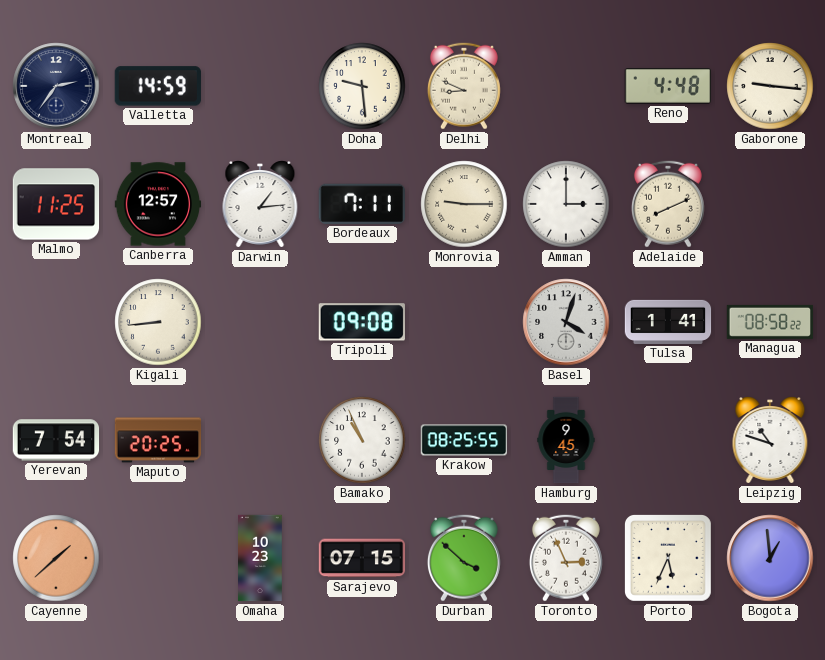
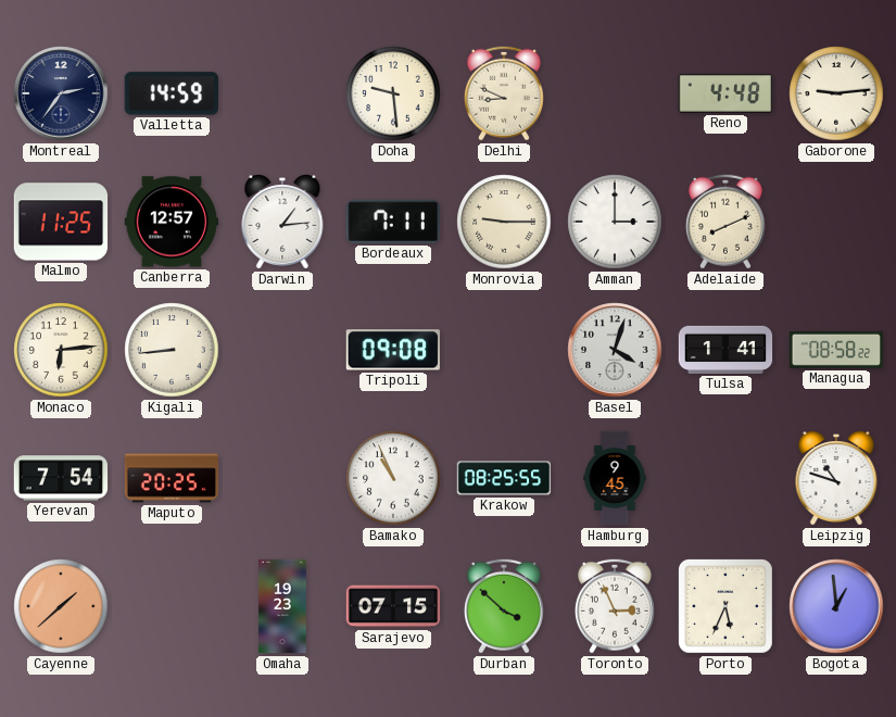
Gaborone: 9:16 -> 9:14 (836, 93)
Monaco: none -> 6:14 (61, 350)
Omaha: 10:23 -> 19:23 (282, 606)
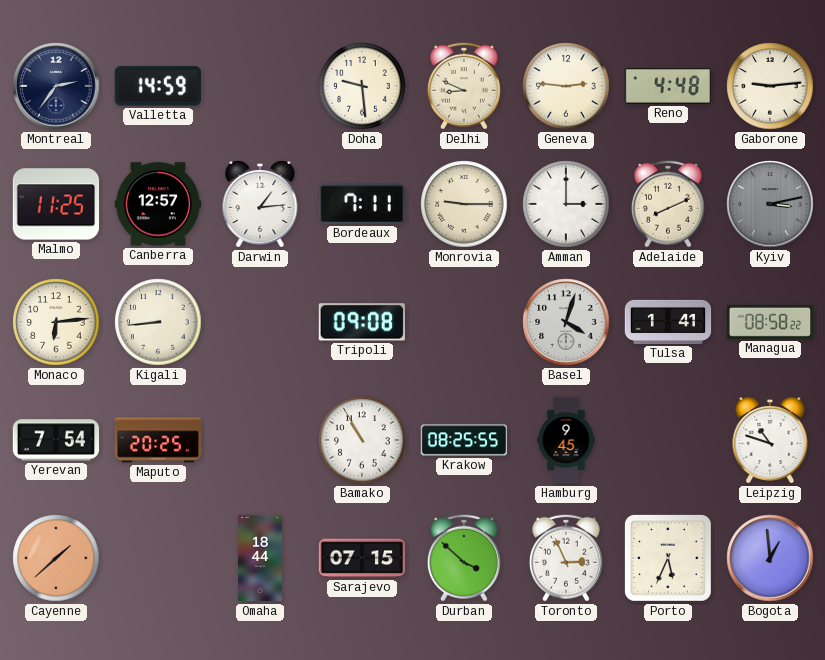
Geneva: none -> 2:46 (566, 86)
Kyiv: none -> 3:13 (770, 204)
Bamako: 10:56 -> 10:55 (362, 440)
Omaha: 19:23 -> 18:44 (260, 558)
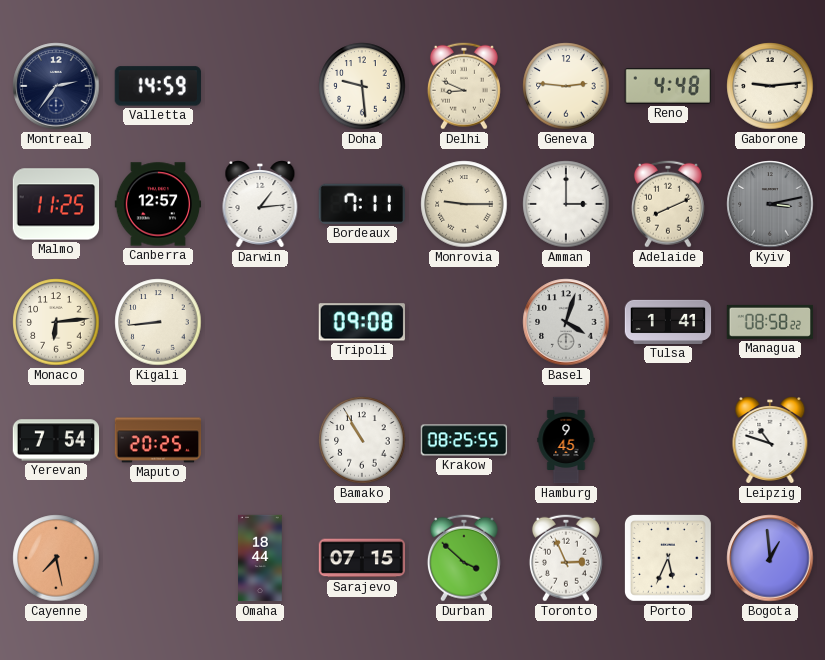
Cayenne: 1:38 -> 7:28 (56, 558)
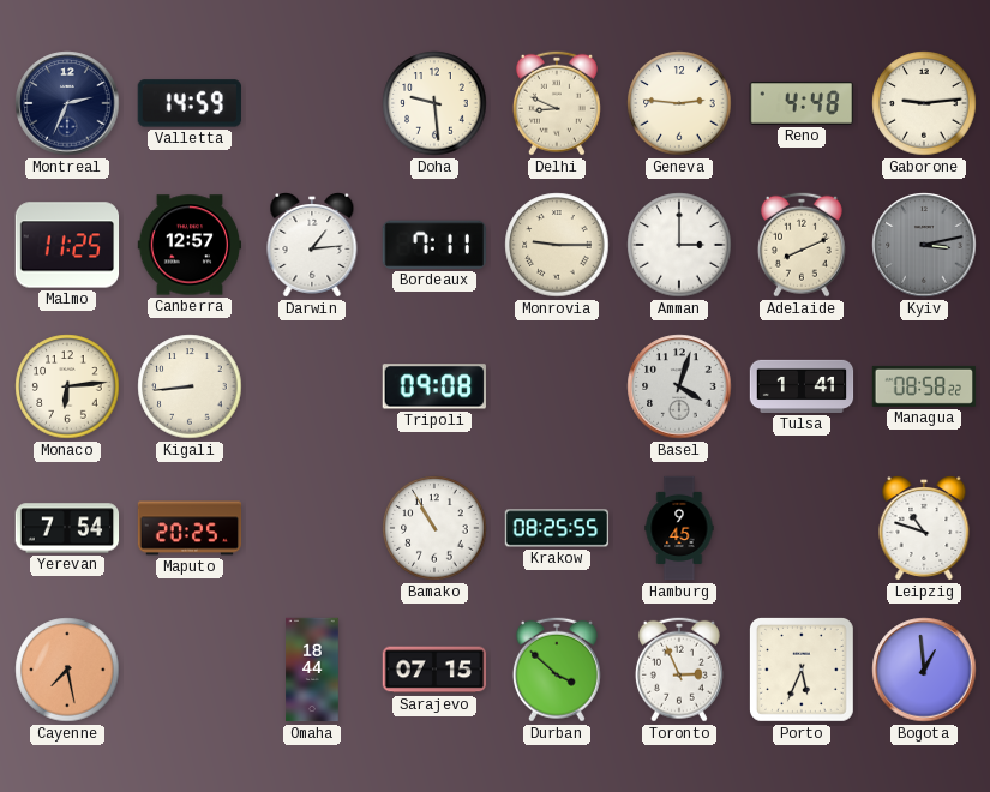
Montreal: 2:36 -> 2:34 (67, 103)
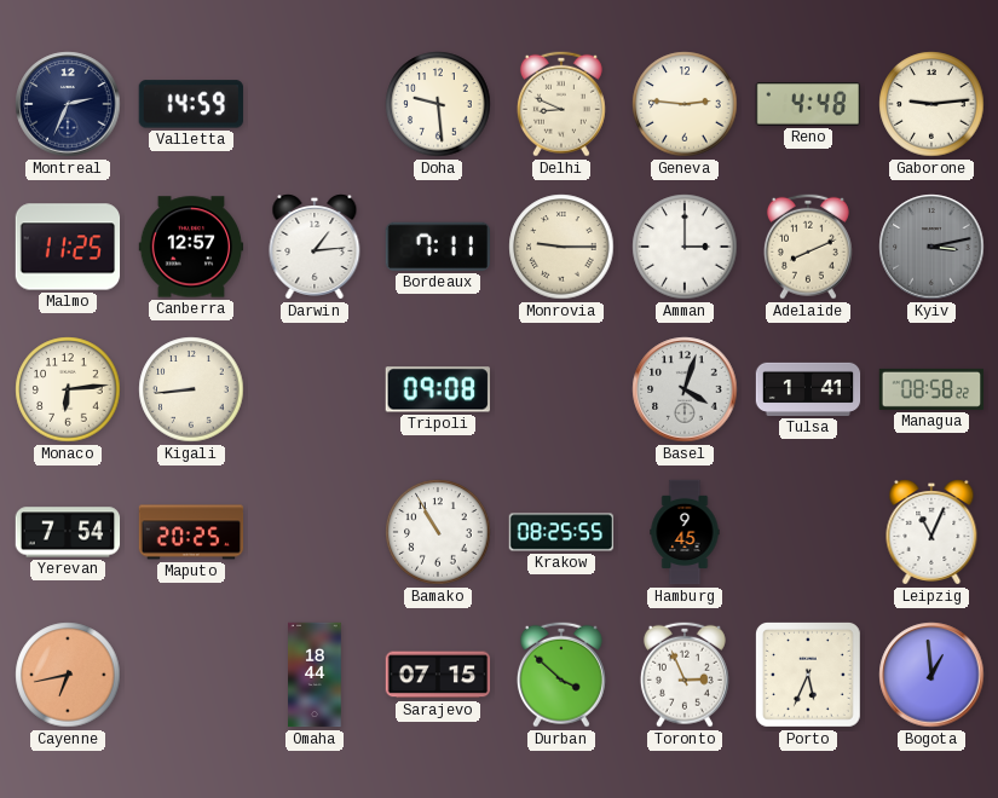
Leipzig: 10:48 -> 11:04 (931, 533)
Cayenne: 7:28 -> 6:43 (68, 675)
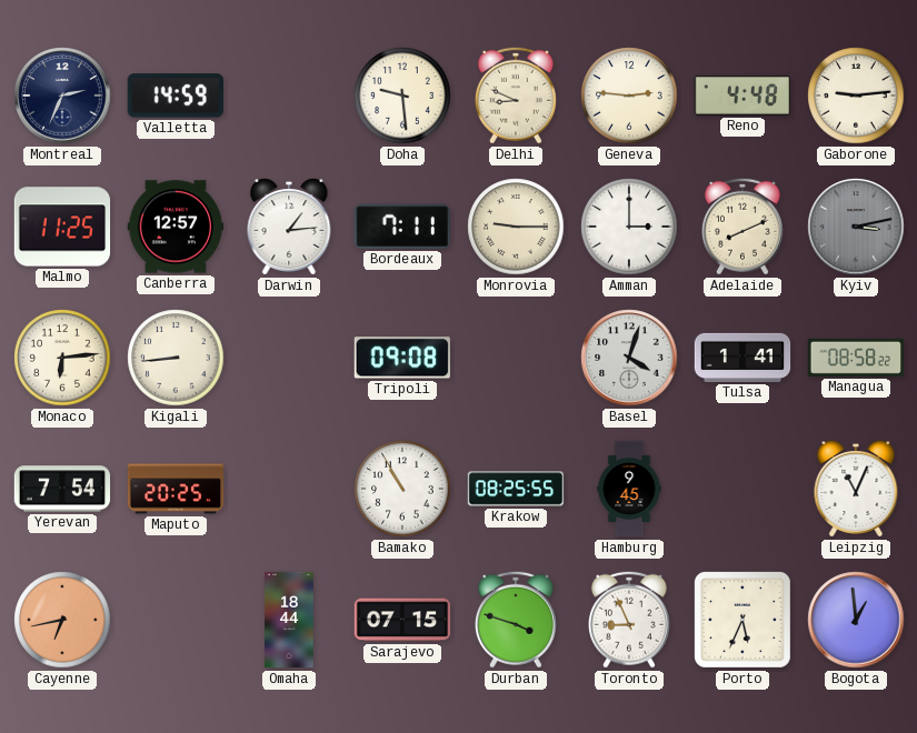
Durban: 3:52 -> 3:48 (516, 620)
Toronto: 2:56 -> 8:56 (629, 620)
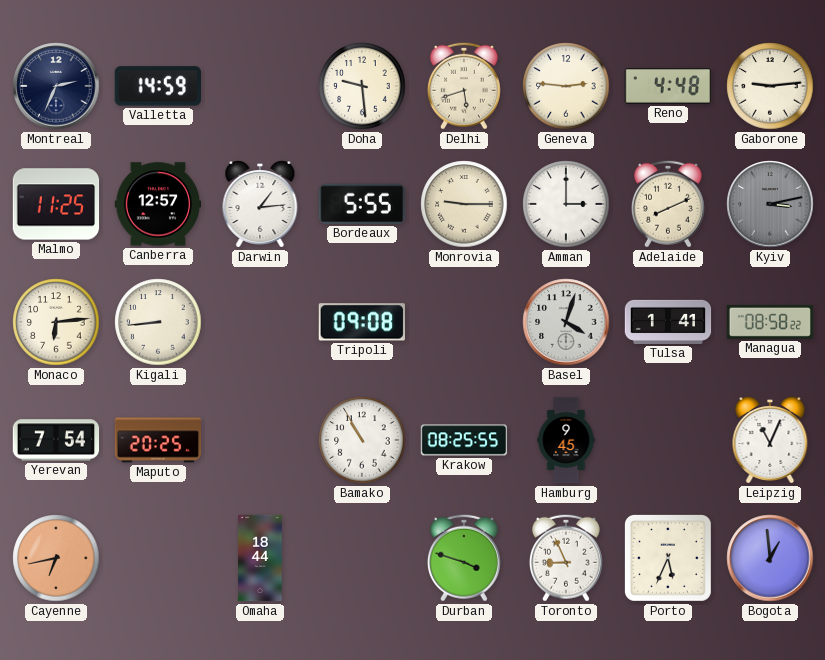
Delhi: 8:49 -> 5:42 (464, 86)
Bordeaux: 7:11 -> 5:55 (362, 204)
Sarajevo: 07:15 -> none (402, 620)
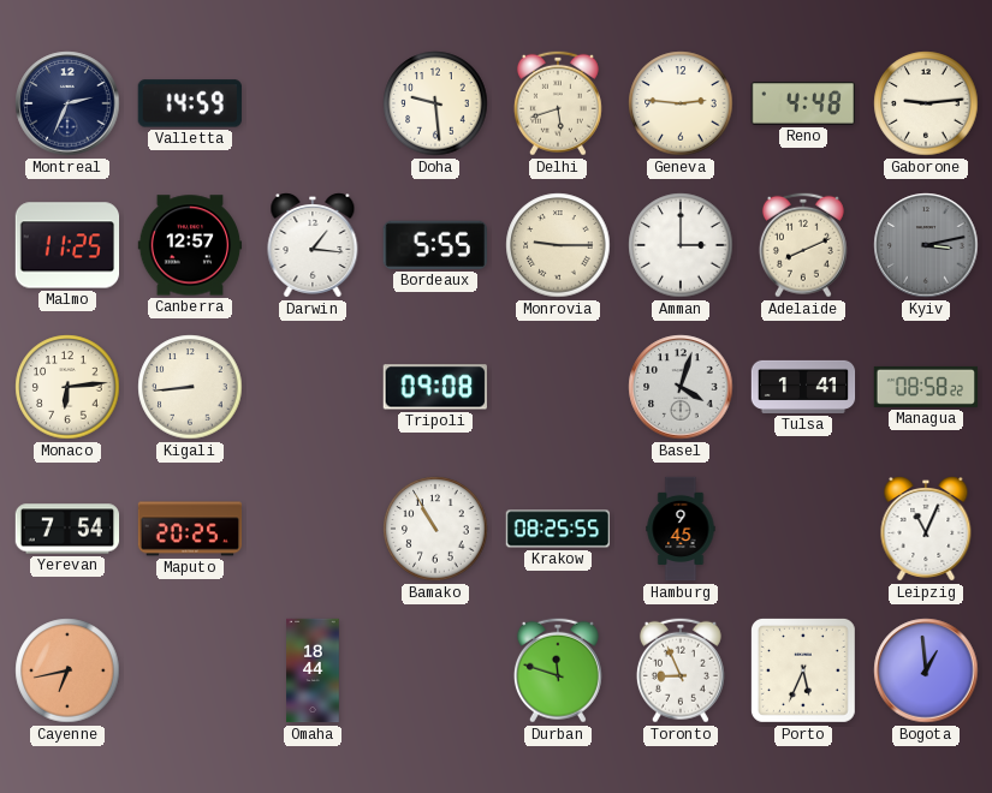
Darwin: 1:14 -> 1:16 (313, 246)
Durban: 3:48 -> 11:48 (558, 670)
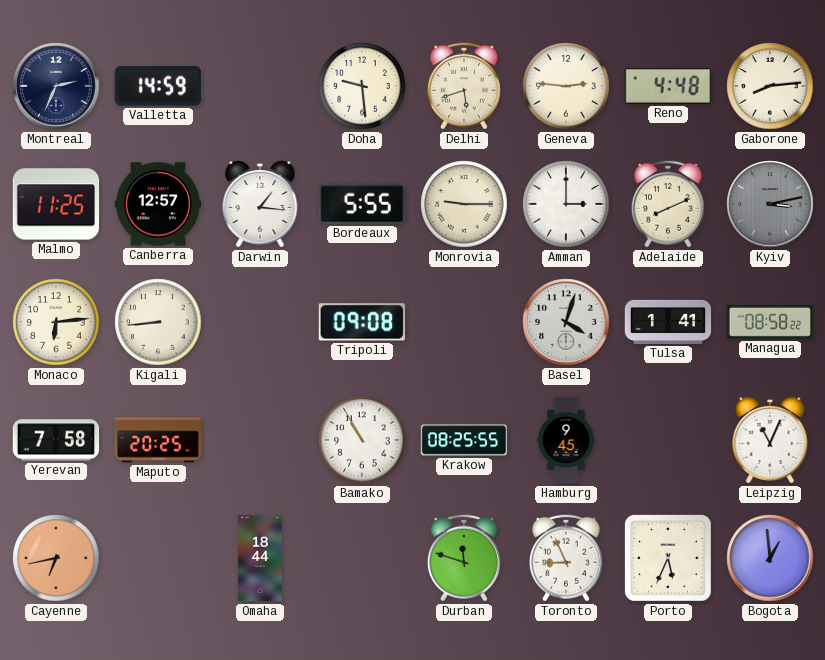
Gaborone: 9:14 -> 8:14 (770, 86)
Yerevan: 7:54 -> 7:58 (56, 440)
